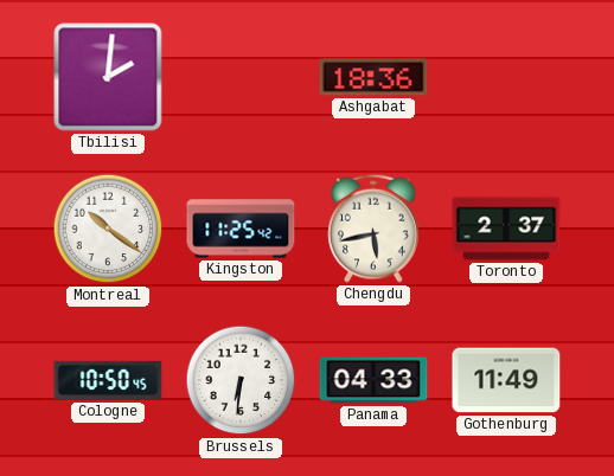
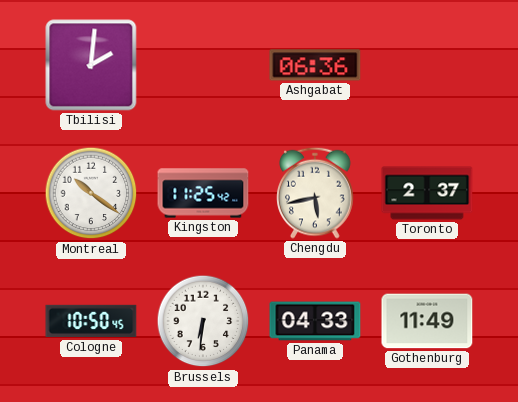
Ashgabat: 18:36 -> 06:36 (315, 65)
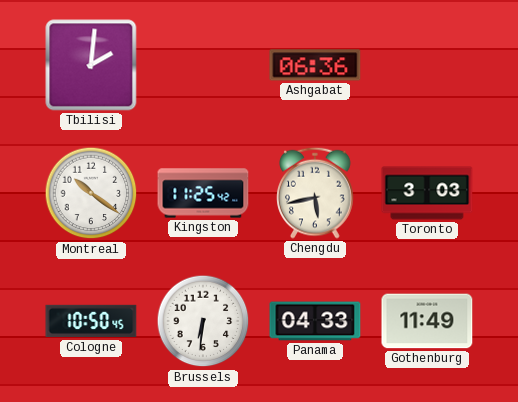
Toronto: 2:37 -> 3:03 (427, 193)
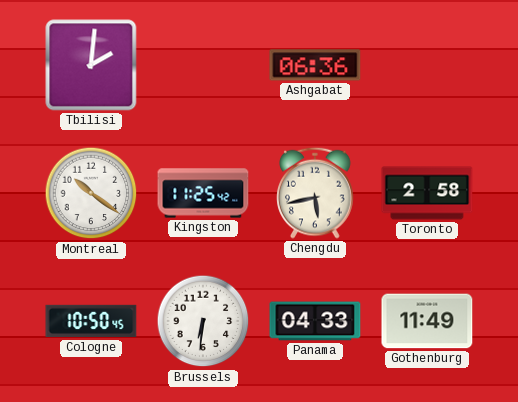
Toronto: 3:03 -> 2:58 (427, 193)
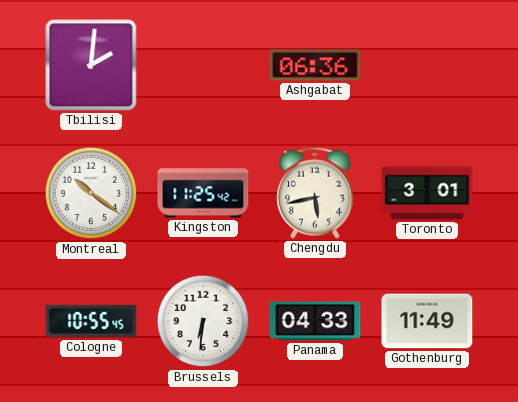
Toronto: 2:58 -> 3:01 (427, 193)
Cologne: 10:50 -> 10:55 (91, 321)
